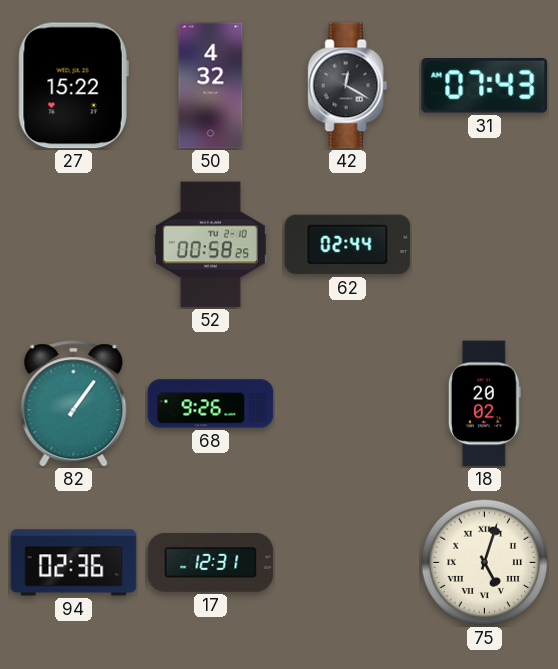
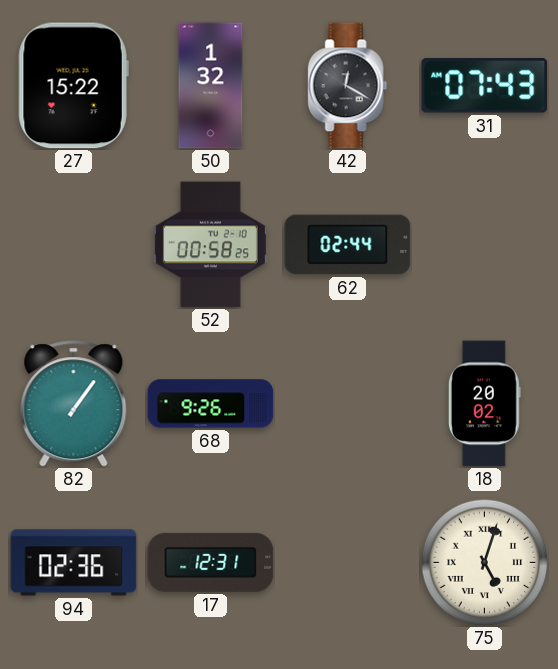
50: 4:32 -> 1:32 (211, 86)
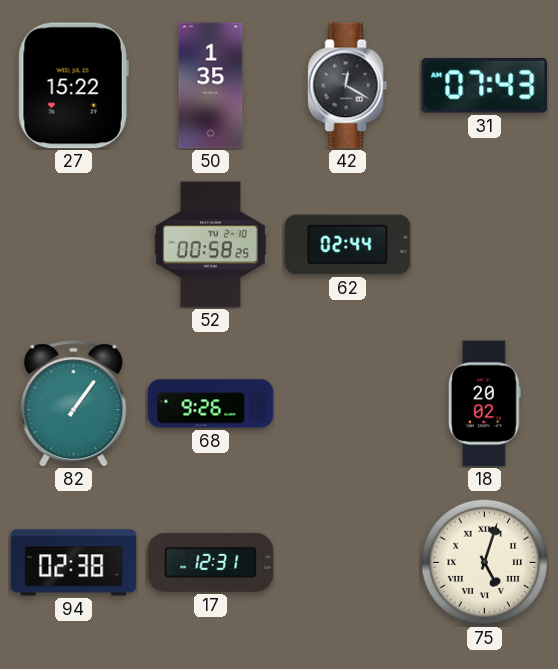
50: 1:32 -> 1:35 (211, 86)
94: 02:36 -> 02:38 (74, 563)
